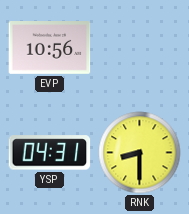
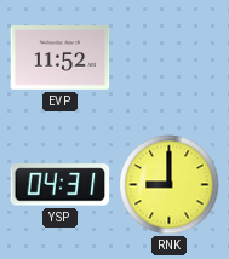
EVP: 10:56 -> 11:52 (61, 58)
RNK: 8:30 -> 9:00 (170, 185)
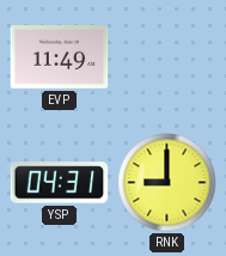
EVP: 11:52 -> 11:49 (60, 57)
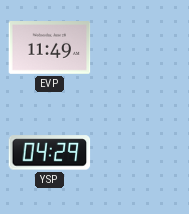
YSP: 04:31 -> 04:29 (50, 153)
RNK: 9:00 -> none (167, 183)
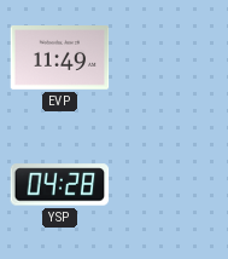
YSP: 04:29 -> 04:28 (60, 185)
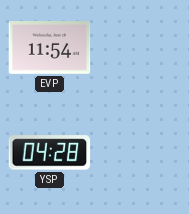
EVP: 11:49 -> 11:54 (50, 48)
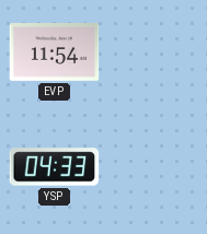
YSP: 04:28 -> 04:33 (55, 167)
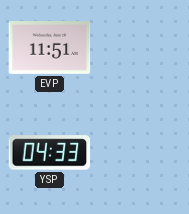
EVP: 11:54 -> 11:51 (50, 48)
